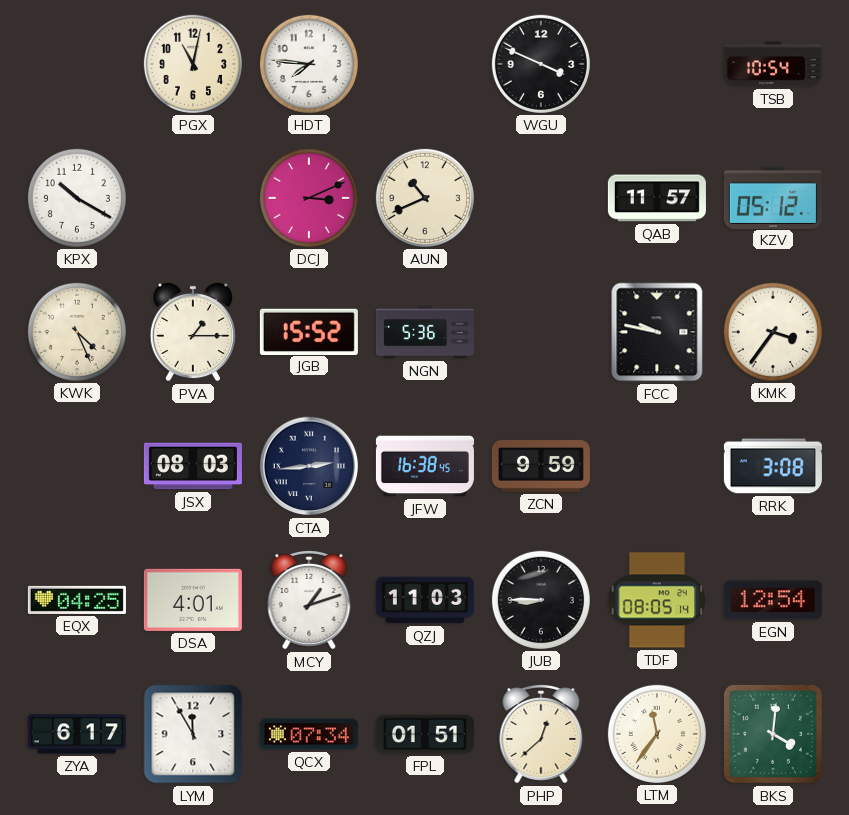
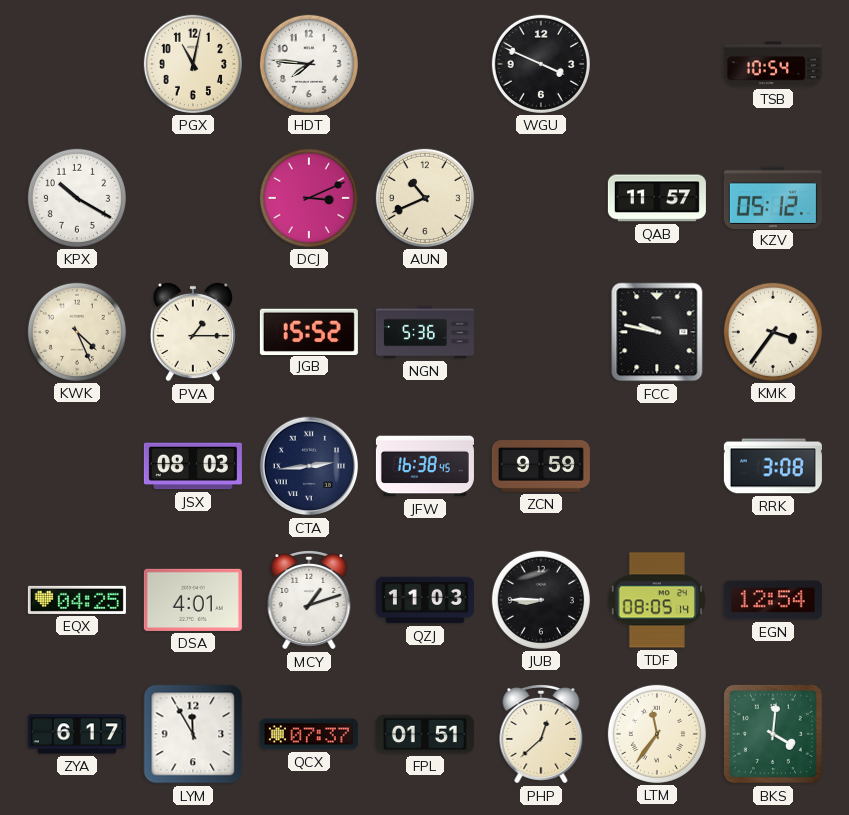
QCX: 07:34 -> 07:37 (309, 734)
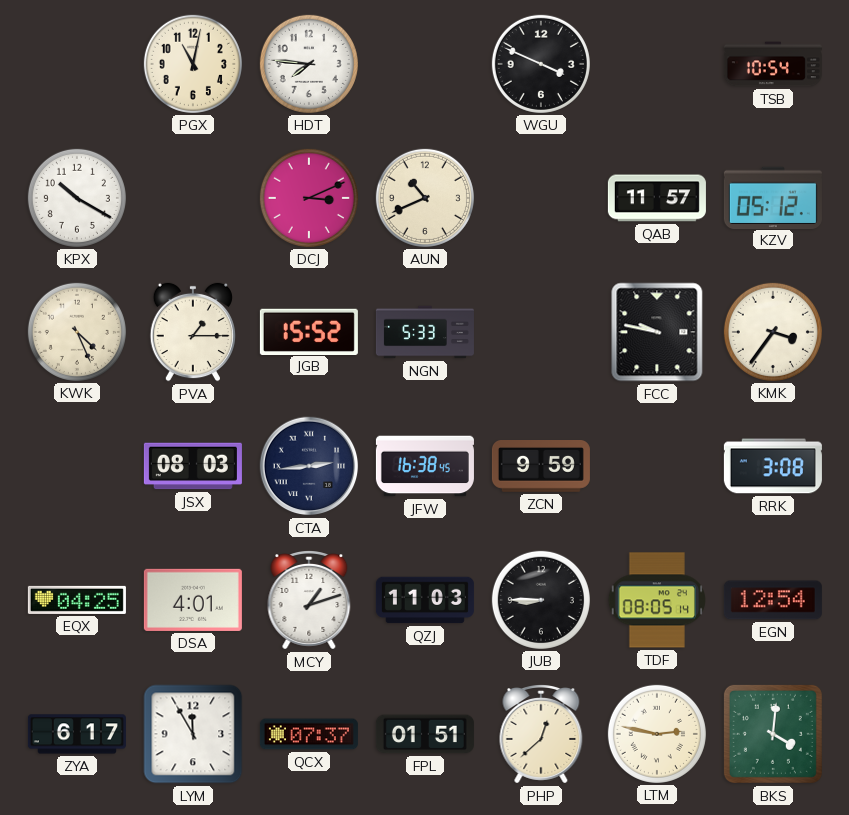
NGN: 5:36 -> 5:33 (425, 332)
LTM: 11:36 -> 2:47 (657, 734)
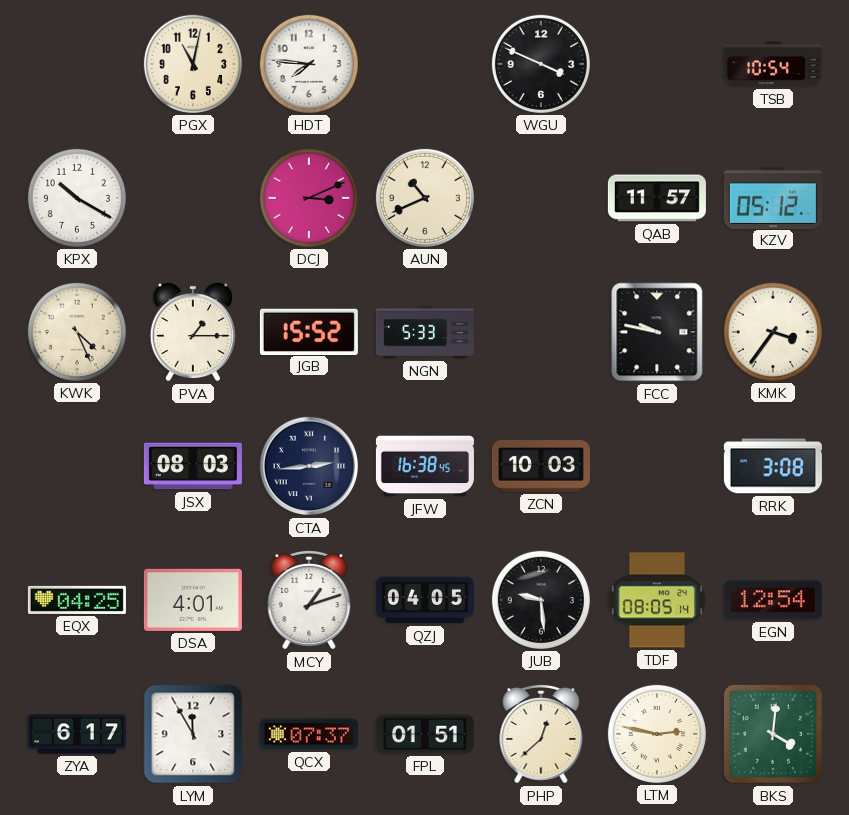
ZCN: 9:59 -> 10:03 (541, 467)
QZJ: 11:03 -> 04:05 (425, 600)
JUB: 8:45 -> 9:29 (541, 600)
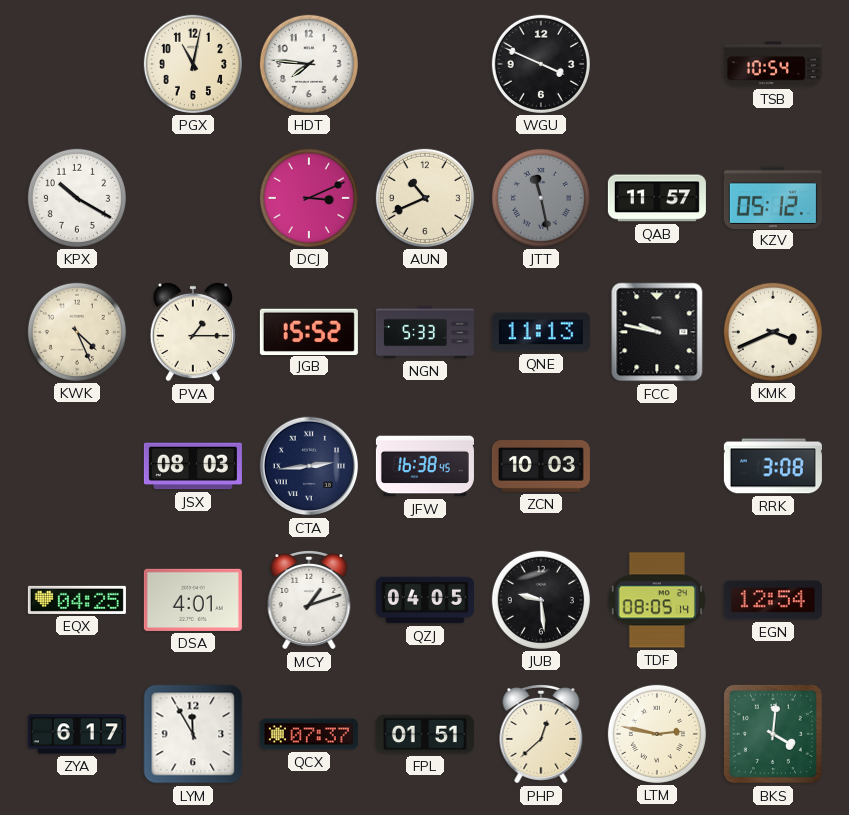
JTT: none -> 11:28 (541, 198)
QNE: none -> 11:13 (541, 332)
KMK: 3:36 -> 3:41 (773, 332)
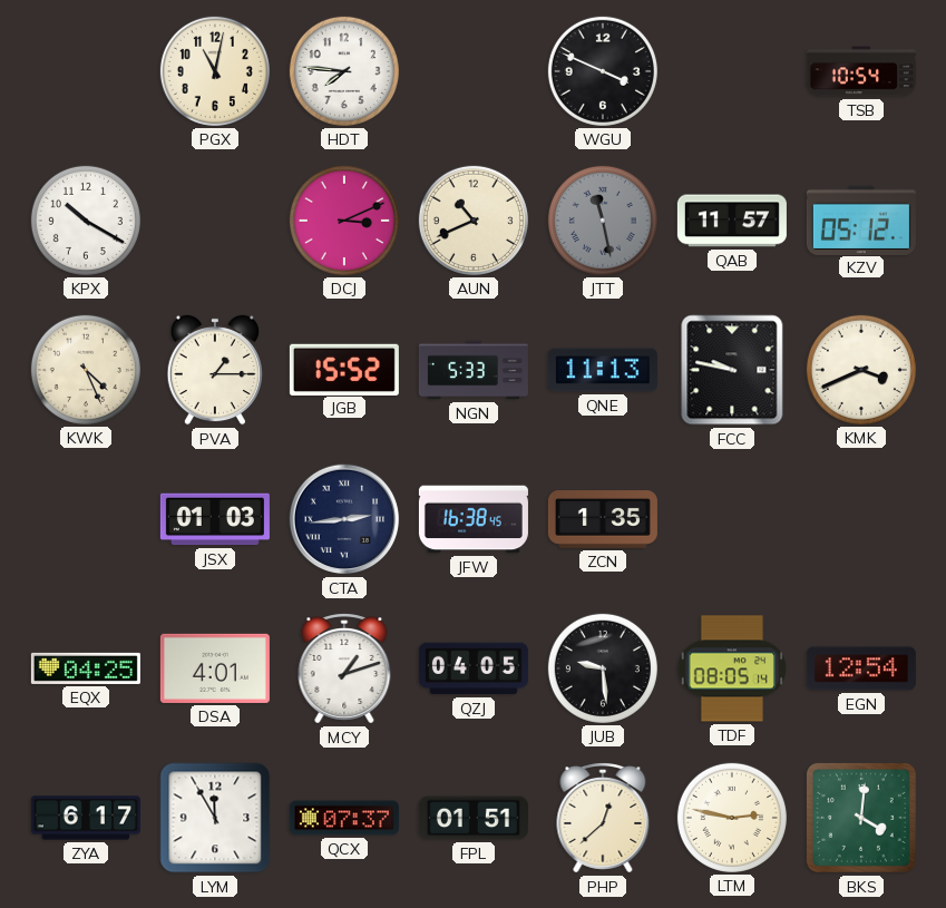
JSX: 08:03 -> 01:03 (215, 519)
ZCN: 10:03 -> 1:35 (603, 520)
RRK: 3:08 -> none (773, 466)
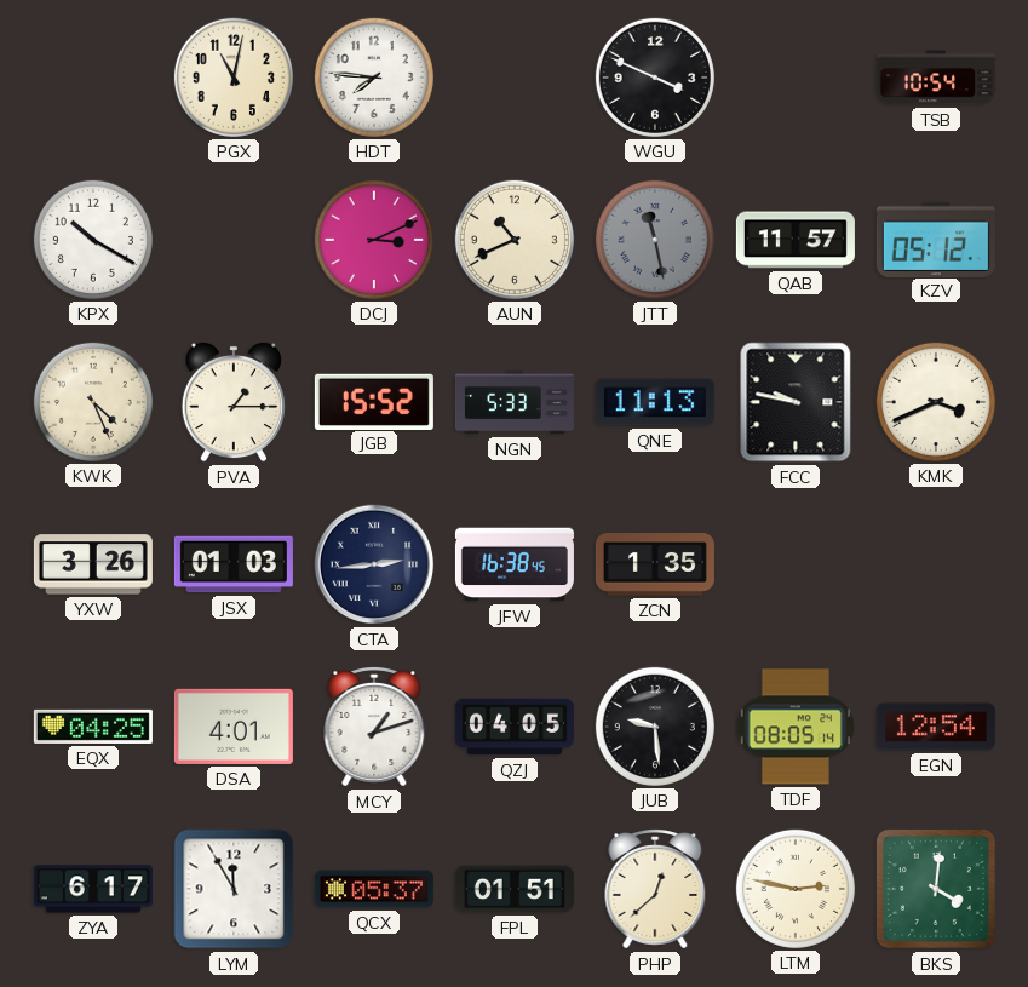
YXW: none -> 3:26 (93, 564)
QCX: 07:37 -> 05:37 (374, 889)
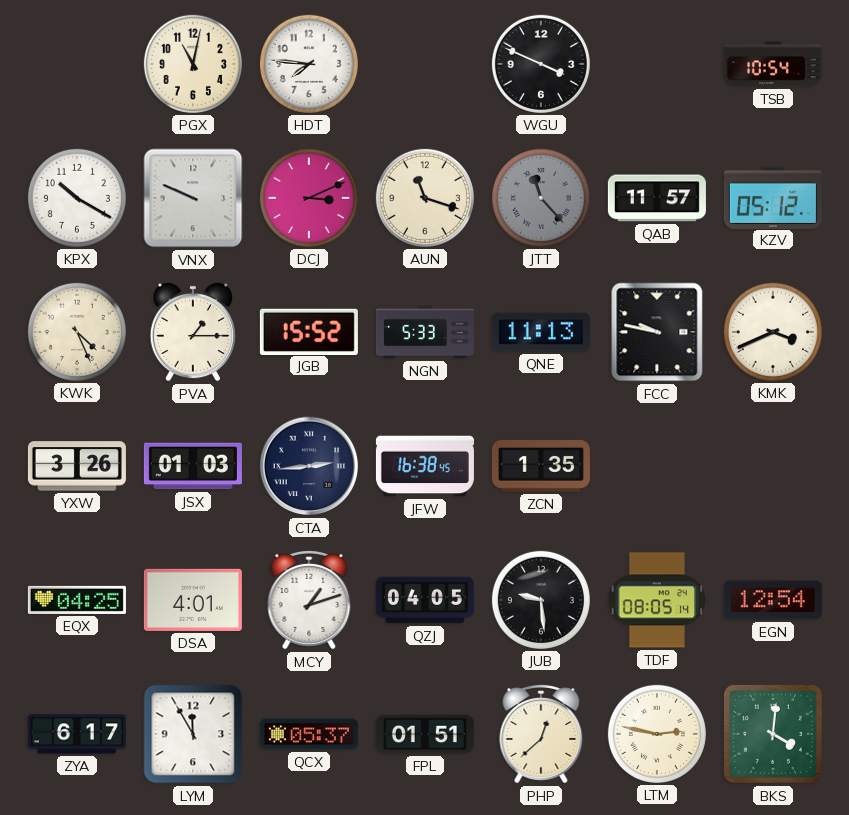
VNX: none -> 9:49 (193, 198)
AUN: 10:41 -> 11:18 (425, 198)
JTT: 11:28 -> 11:23 (541, 198)
